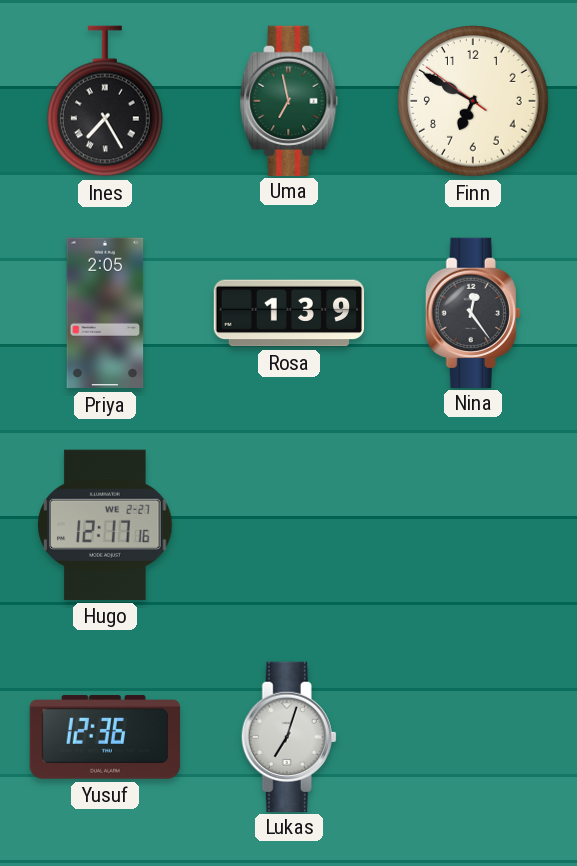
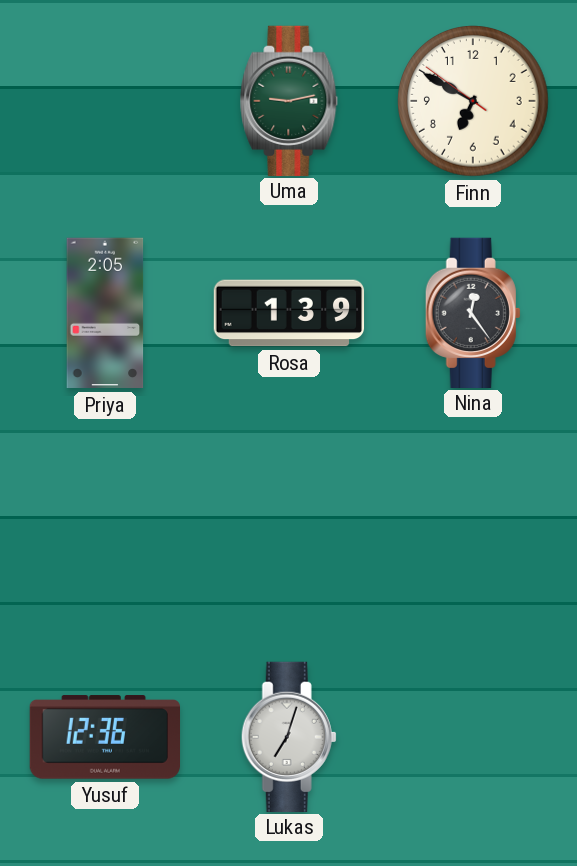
Ines: 7:25 -> none (105, 101)
Uma: 6:58 -> 9:13 (289, 100)
Hugo: 12:17 -> none (105, 525)
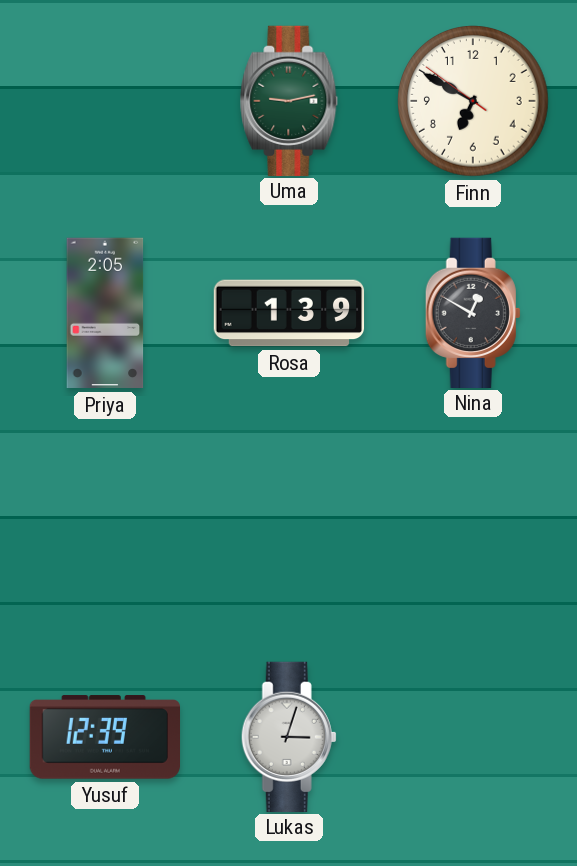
Nina: 12:24 -> 12:50 (473, 312)
Yusuf: 12:36 -> 12:39 (104, 737)
Lukas: 7:03 -> 3:03 (289, 736)
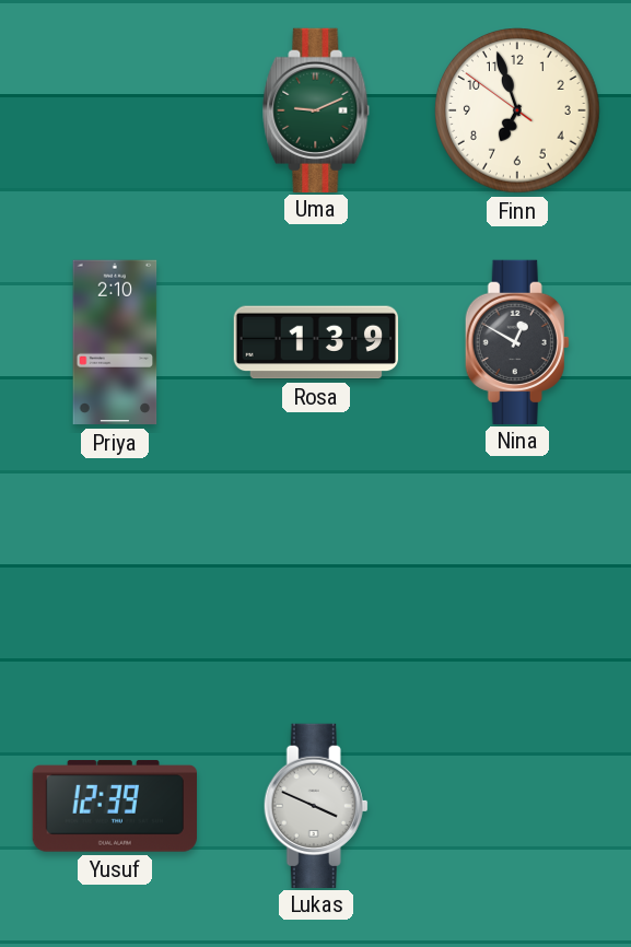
Uma: 9:13 -> 9:11 (316, 109)
Finn: 6:49 -> 6:56 (517, 110)
Priya: 2:05 -> 2:10 (115, 342)
Lukas: 3:03 -> 3:49 (316, 805)
